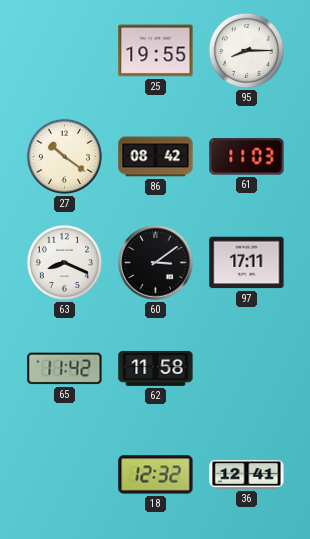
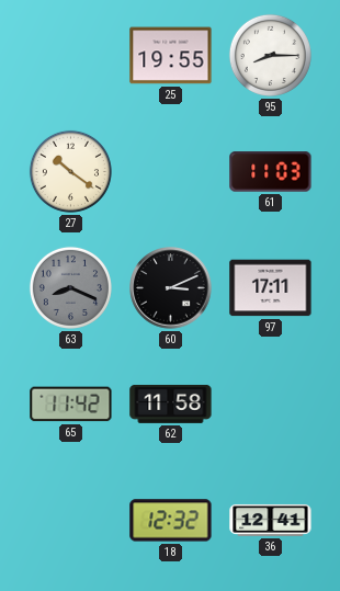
86: 08:42 -> none (156, 157)
63 dial: white -> grey (70, 287)
60: 3:09 -> 3:11 (171, 288)
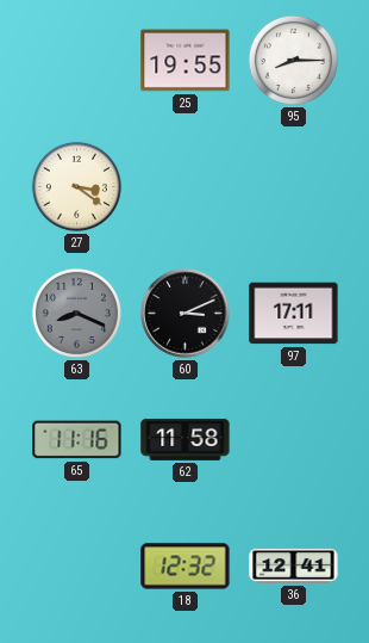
27: 10:21 -> 3:21 (76, 186)
61: 11:03 -> none (271, 172)
65: 11:42 -> 11:16 (77, 440)
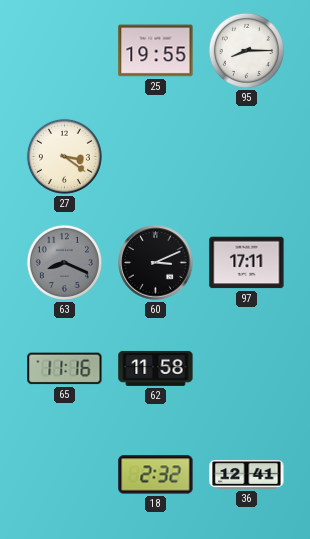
18: 12:32 -> 2:32 (156, 475)
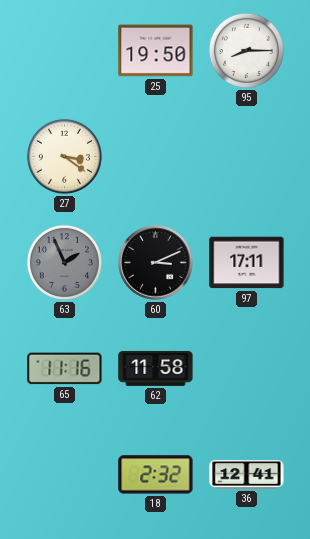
25: 19:55 -> 19:50 (156, 51)
63: 8:19 -> 1:56 (64, 262)
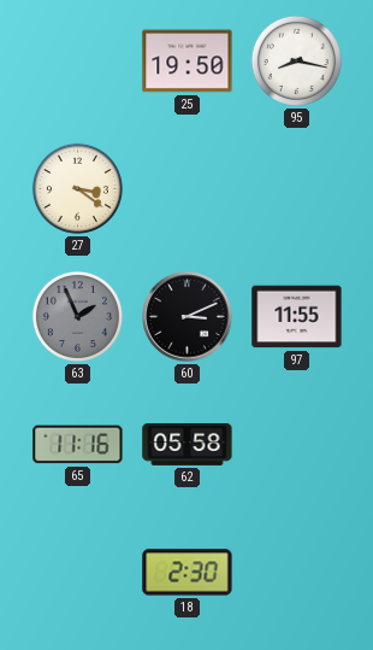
95: 8:15 -> 8:17 (296, 60)
97: 17:11 -> 11:55 (297, 317)
62: 11:58 -> 05:58 (188, 444)
18: 2:32 -> 2:30 (188, 573)
36: 12:41 -> none (247, 474)
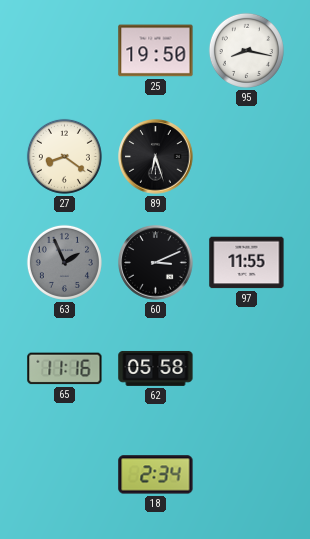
27: 3:21 -> 8:21 (64, 156)
89: none -> 6:27 (156, 157)
18: 2:30 -> 2:34 (156, 475)
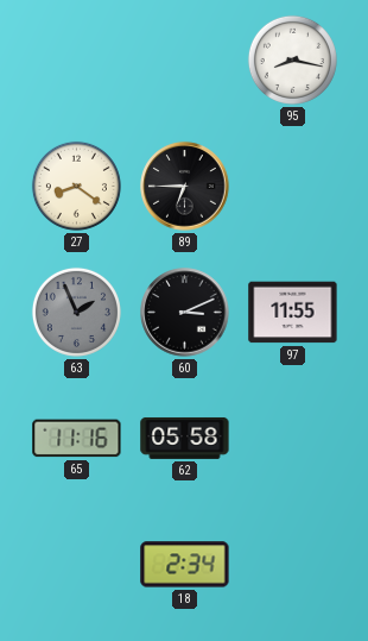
25: 19:50 -> none (156, 51)
89: 6:27 -> 6:45 (185, 187)
